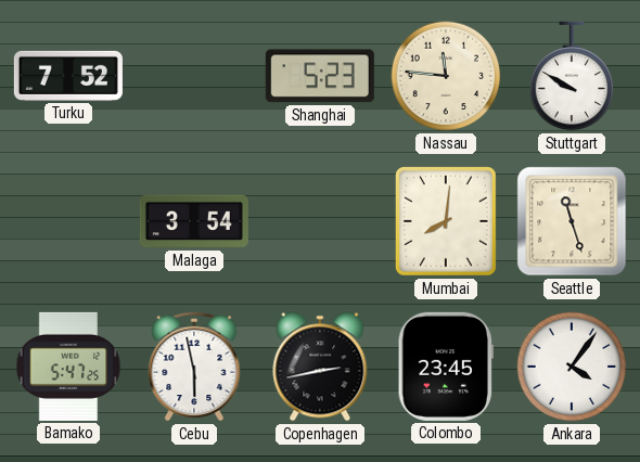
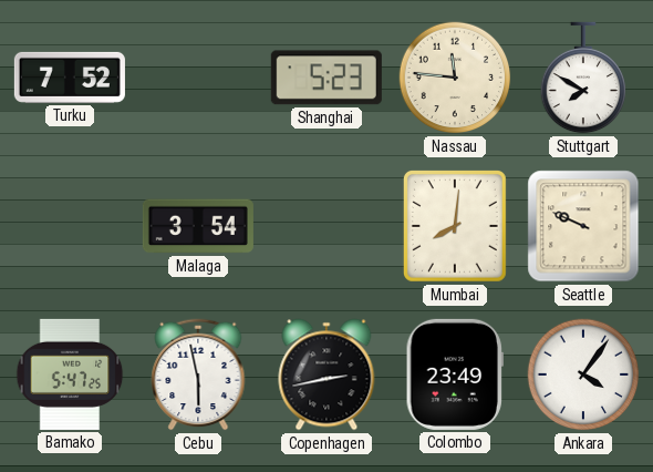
Stuttgart: 9:50 -> 7:50 (582, 78)
Seattle: 11:27 -> 9:49 (583, 226)
Colombo: 23:45 -> 23:49 (455, 374)
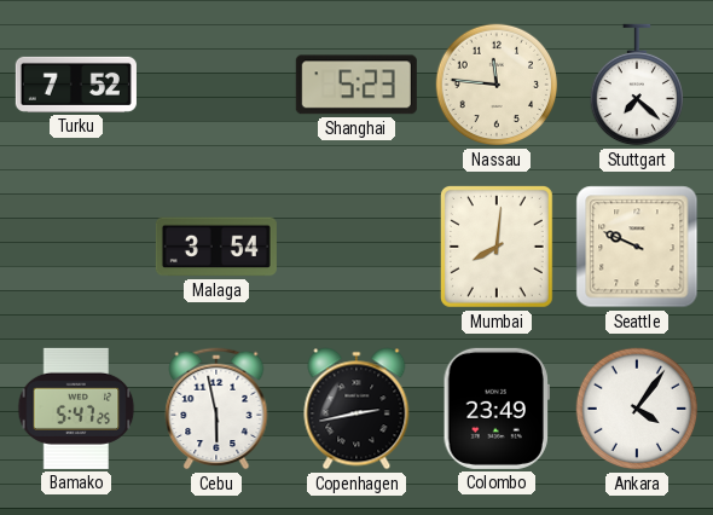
Stuttgart: 7:50 -> 7:22 (636, 85)
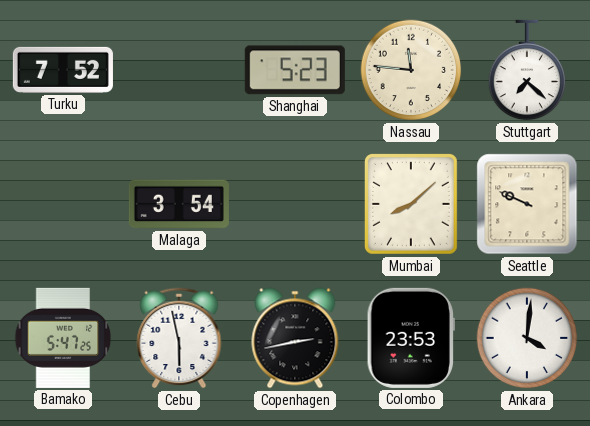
Mumbai: 8:01 -> 8:08 (411, 204)
Colombo: 23:49 -> 23:53 (411, 338)
Ankara: 4:06 -> 4:01 (527, 338)
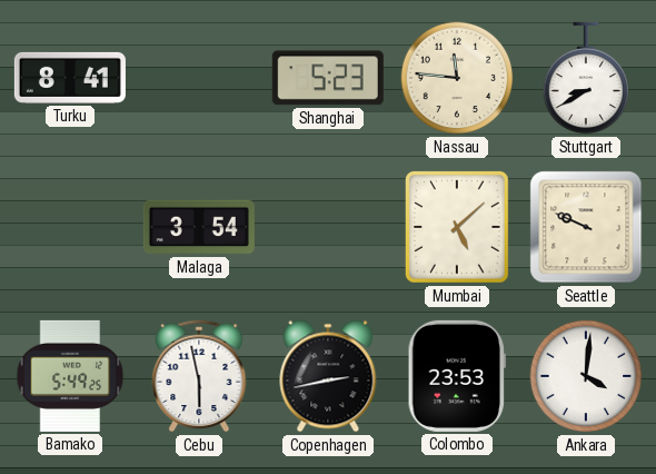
Turku: 7:52 -> 8:41 (70, 78)
Stuttgart: 7:22 -> 8:40 (585, 78)
Mumbai: 8:08 -> 5:08 (457, 227)
Bamako: 5:47 -> 5:49 (70, 376)
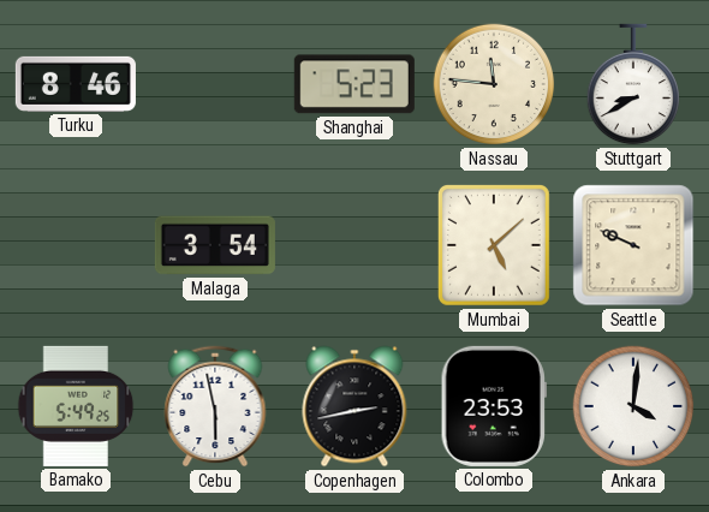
Turku: 8:41 -> 8:46 (76, 84)
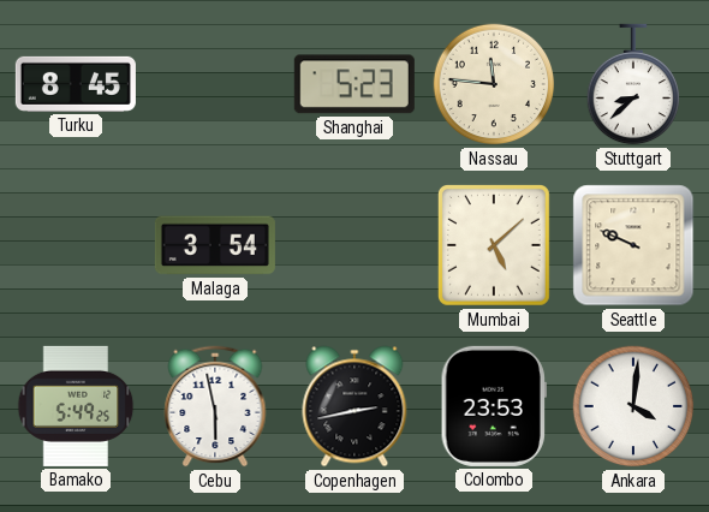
Turku: 8:46 -> 8:45 (76, 84)
Stuttgart: 8:40 -> 8:38 (632, 84)
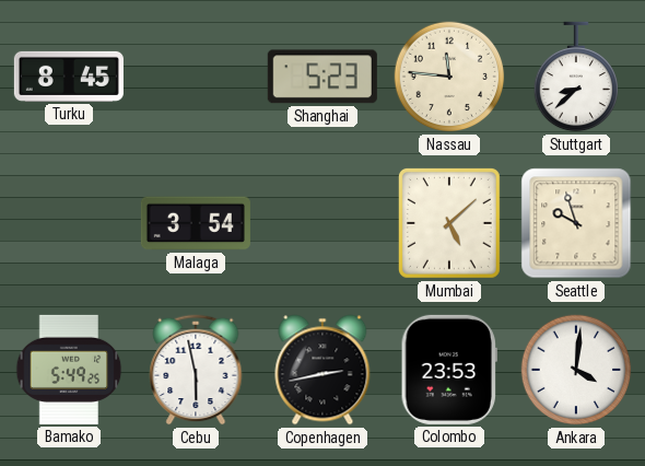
Seattle: 9:49 -> 9:57 (576, 223)
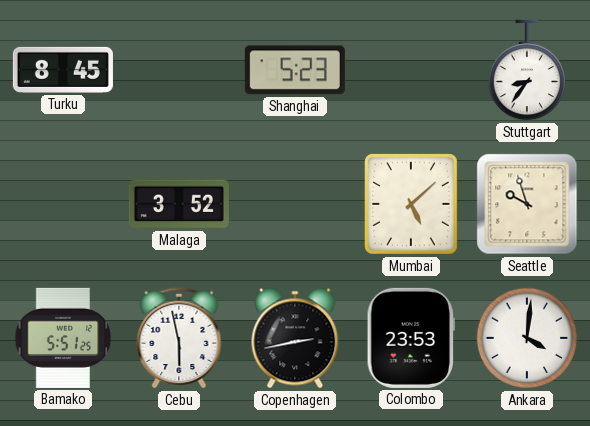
Nassau: 11:46 -> none (449, 77)
Stuttgart: 8:38 -> 8:36 (526, 70)
Malaga: 3:54 -> 3:52 (179, 204)
Bamako: 5:49 -> 5:51 (63, 338)
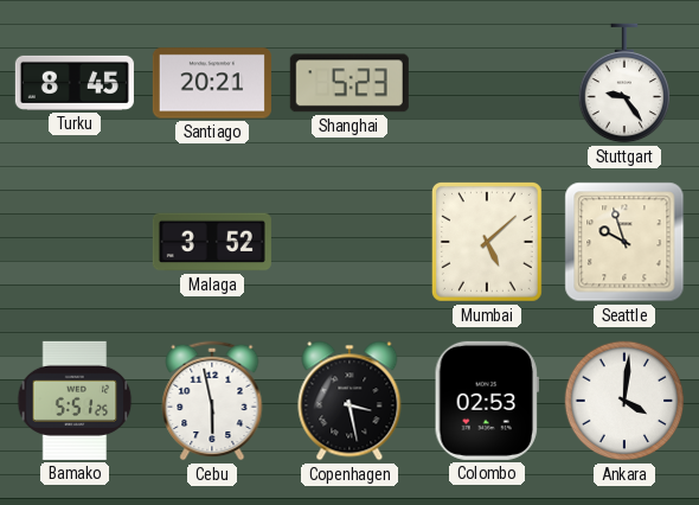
Santiago: none -> 20:21 (212, 83)
Stuttgart: 8:36 -> 9:24 (623, 83)
Copenhagen: 2:43 -> 3:28 (349, 401)
Colombo: 23:53 -> 02:53 (487, 401)
